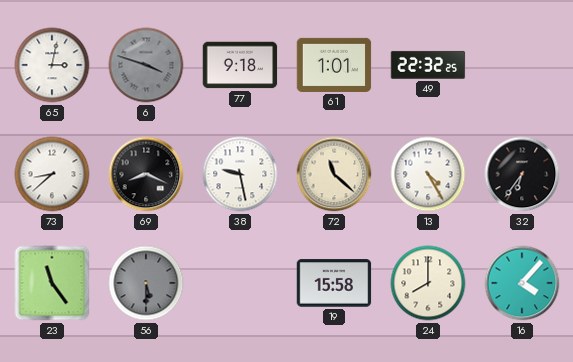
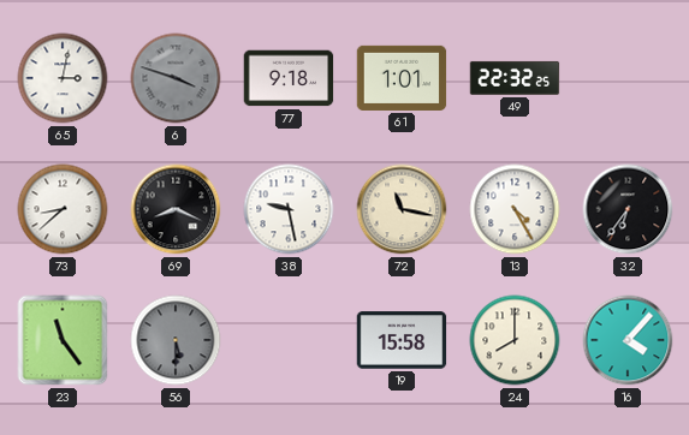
72: 11:22 -> 11:17 (402, 209)
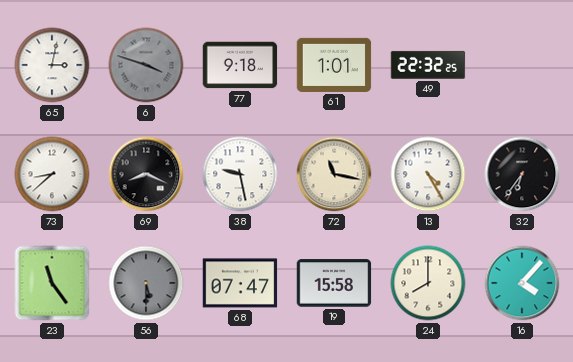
68: none -> 07:47 (240, 283)
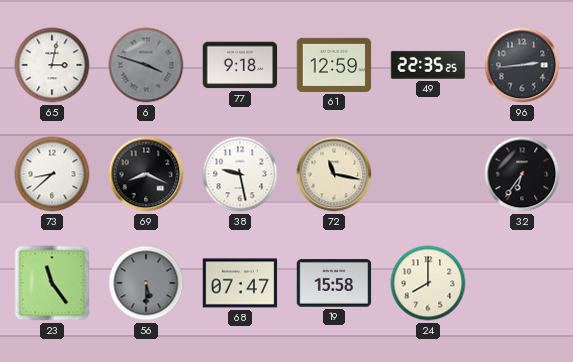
61: 1:01 -> 12:59 (334, 65)
49: 22:32 -> 22:35 (428, 65)
96: none -> 2:44 (522, 65)
13: 4:25 -> none (428, 174)
16: 4:07 -> none (522, 283)
